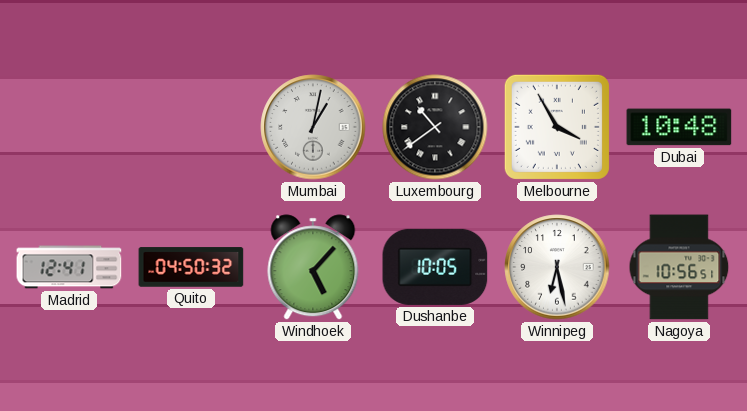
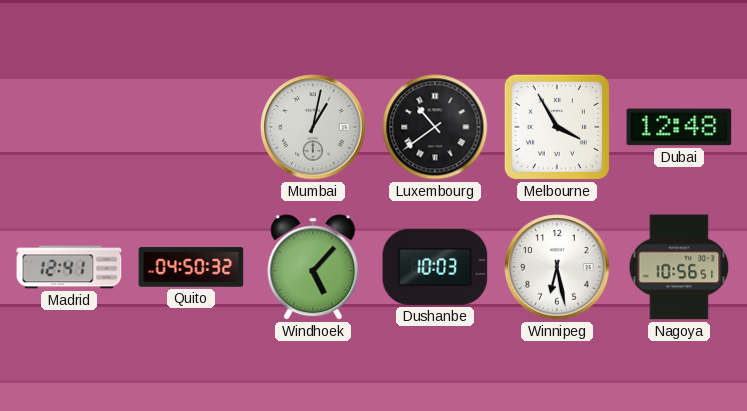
Dubai: 10:48 -> 12:48 (679, 127)
Dushanbe: 10:05 -> 10:03 (435, 267)
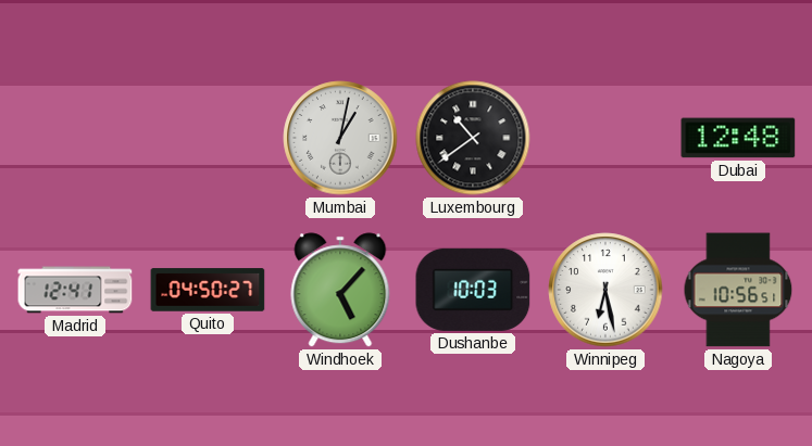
Melbourne: 3:55 -> none (557, 127)
Quito: 04:50:32 -> 04:50:27 (208, 290)
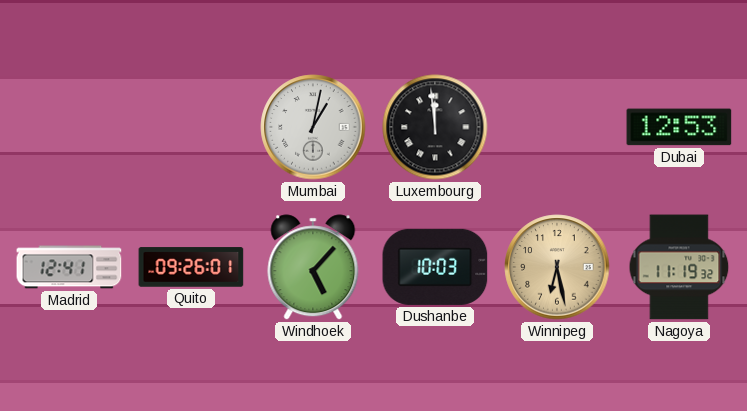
Luxembourg: 10:39 -> 11:59 (435, 127)
Dubai: 12:48 -> 12:53 (679, 127)
Quito: 04:50 -> 09:26 (191, 267)
Winnipeg dial: white -> champagne (557, 267)
Nagoya: 10:56 -> 11:19 (679, 267)
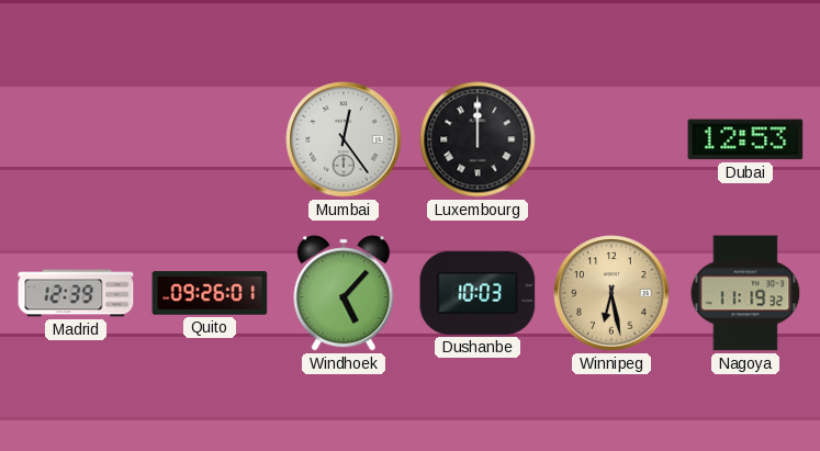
Mumbai: 1:02 -> 12:24 (344, 139)
Luxembourg: 11:59 -> 12:00 (478, 139)
Madrid: 12:41 -> 12:39 (76, 293)
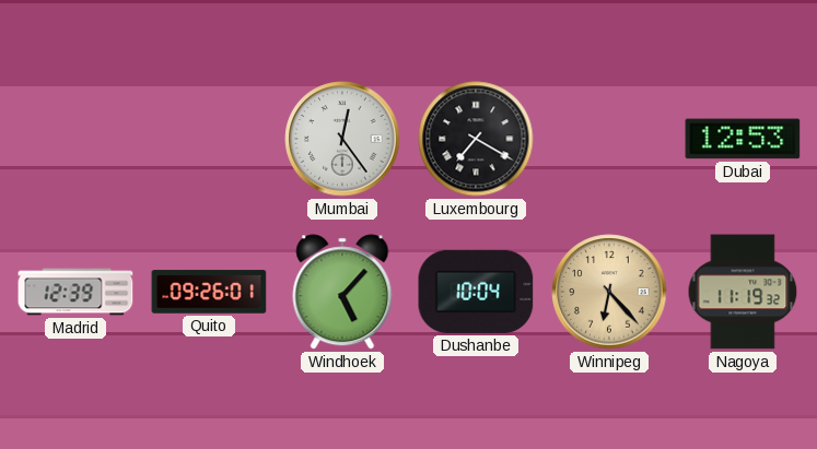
Luxembourg: 12:00 -> 7:20 (476, 139)
Dushanbe: 10:03 -> 10:04 (476, 292)
Winnipeg: 6:28 -> 6:23 (609, 292)
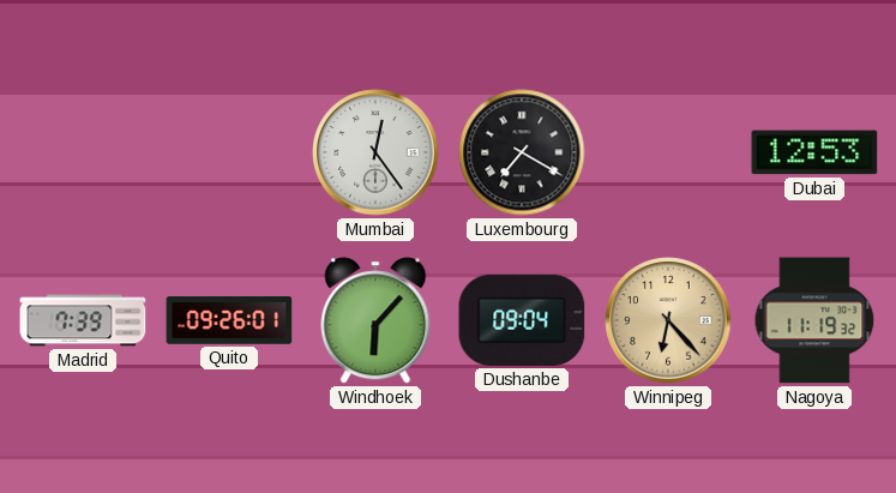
Madrid: 12:39 -> 7:39 (83, 320)
Windhoek: 5:07 -> 6:07 (375, 320)
Dushanbe: 10:04 -> 09:04 (522, 320)
